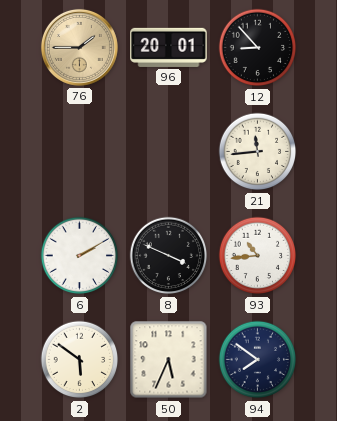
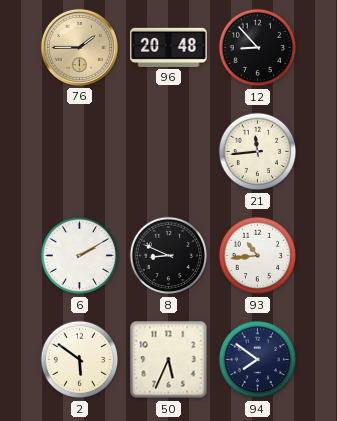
96: 20:01 -> 20:48 (169, 47)
8: 3:49 -> 8:49 (169, 256)
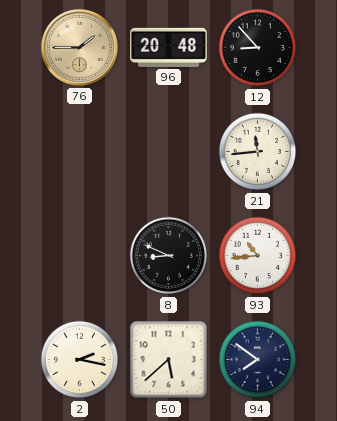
6: 2:10 -> none (80, 256)
2: 5:51 -> 2:17 (80, 360)
50: 5:34 -> 5:38 (169, 360)
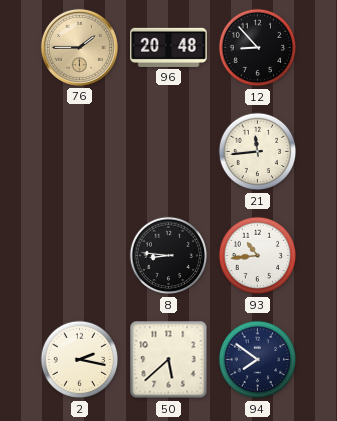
8: 8:49 -> 8:46 (169, 256)
